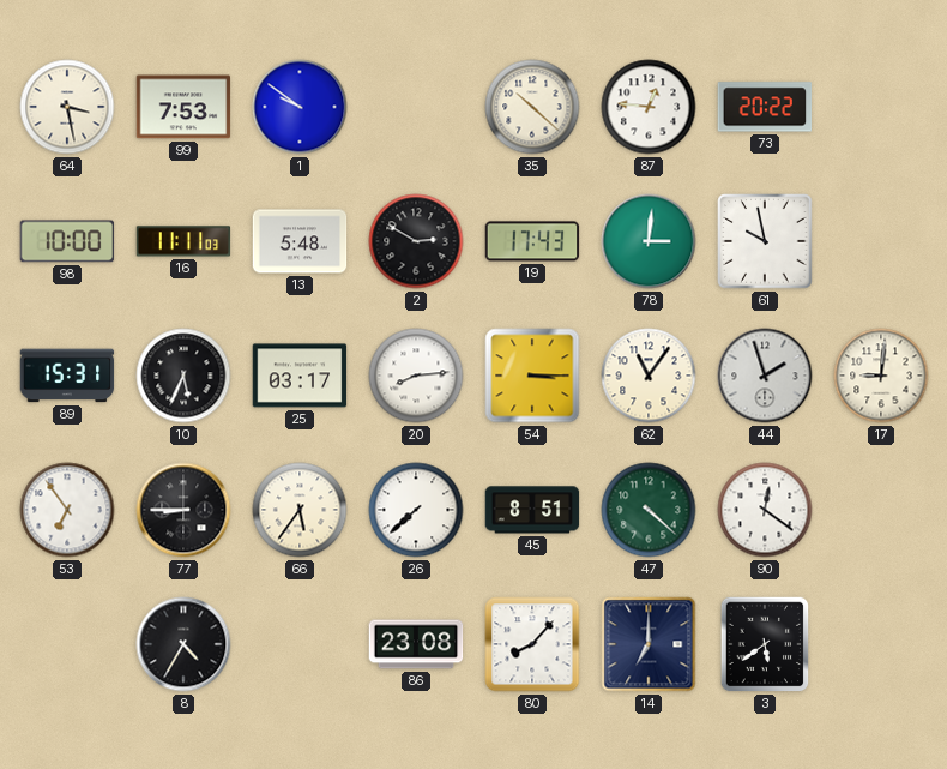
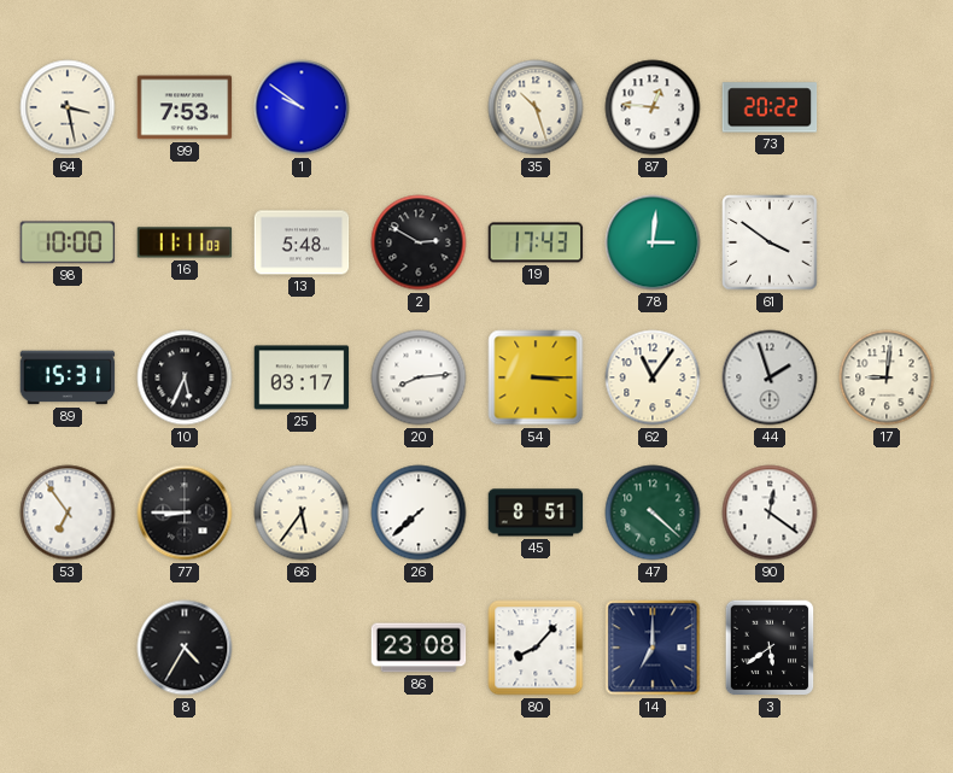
35: 10:22 -> 10:27 (536, 107)
61: 9:58 -> 3:51 (770, 242)
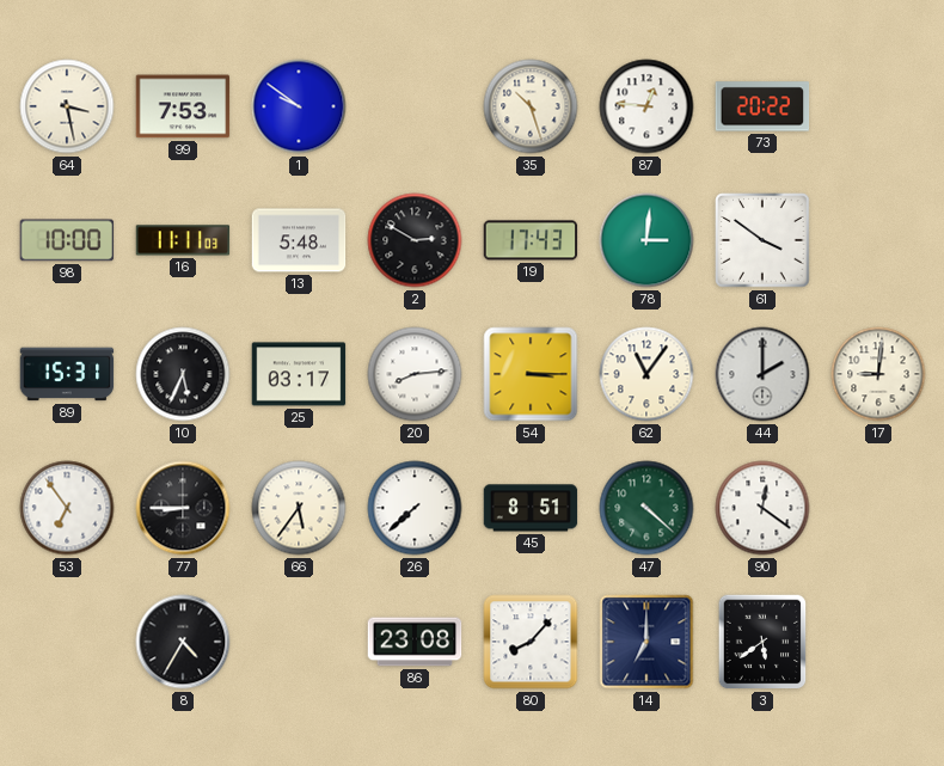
44: 1:57 -> 2:00 (762, 374)
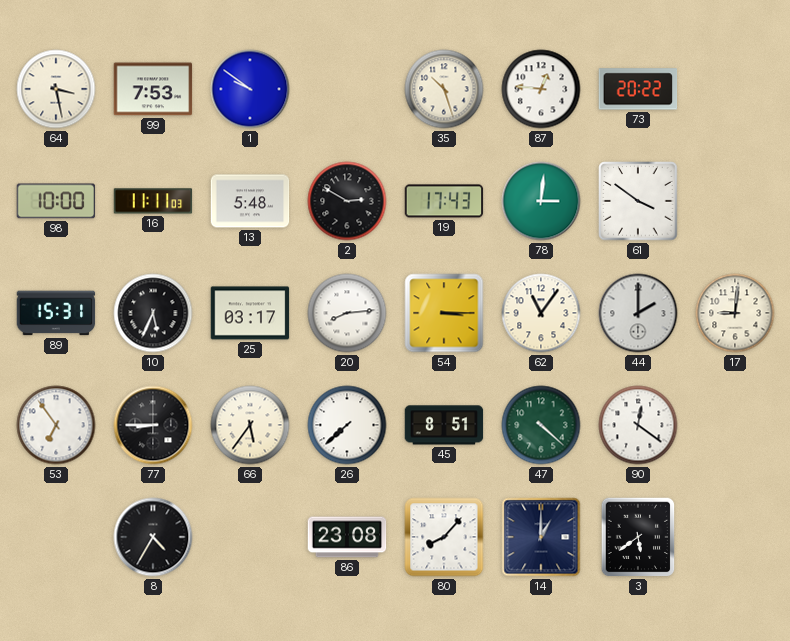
14: 7:00 -> 1:00 (541, 537)
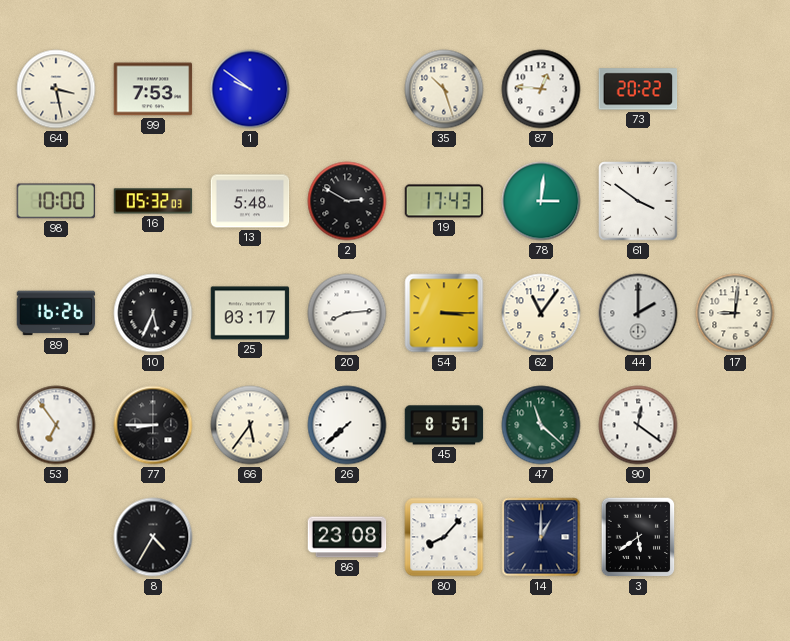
16: 11:11 -> 05:32 (153, 201)
89: 15:31 -> 16:26 (56, 313)
47: 4:22 -> 11:22 (541, 425)
